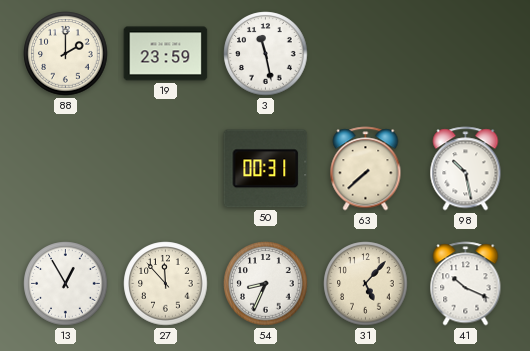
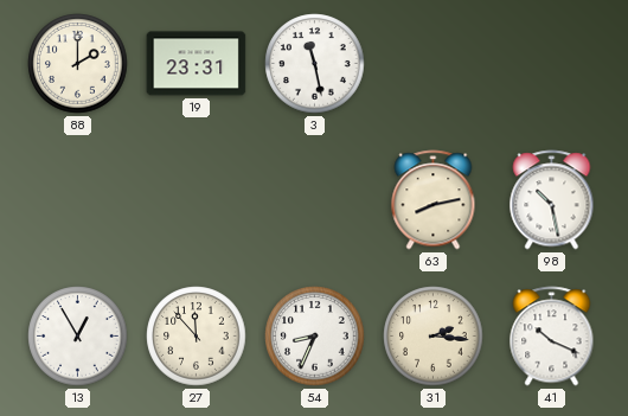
19: 23:59 -> 23:31 (197, 64)
50: 00:31 -> none (266, 169)
63: 7:38 -> 8:13 (434, 200)
31: 5:07 -> 2:16 (434, 337)
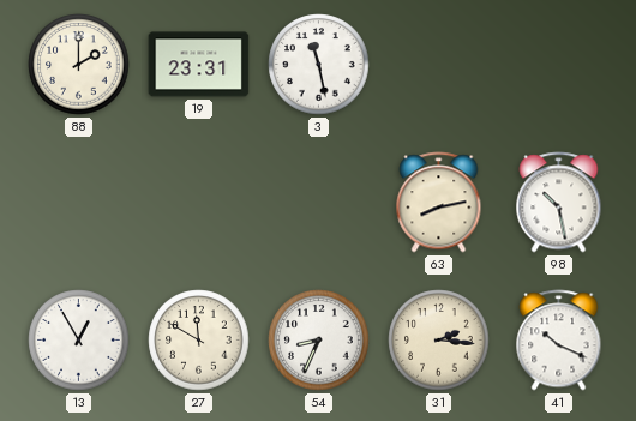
27: 11:53 -> 11:50 (199, 341)
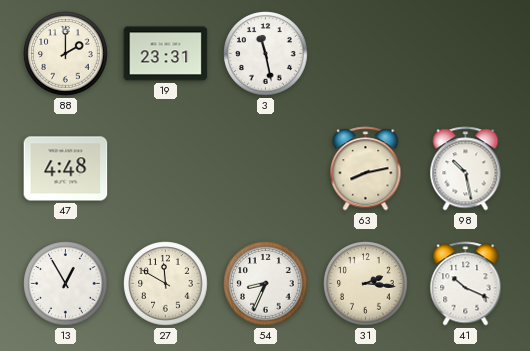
47: none -> 4:48 (66, 169)
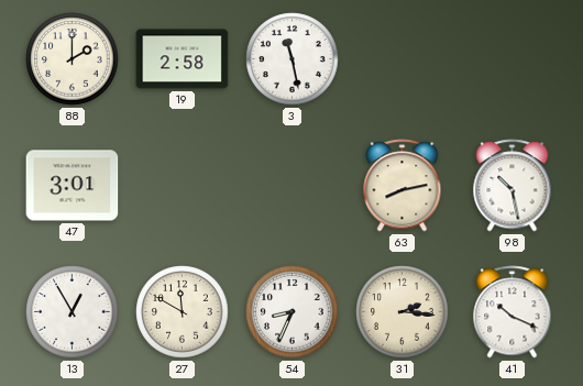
19: 23:31 -> 2:58 (183, 59)
47: 4:48 -> 3:01 (73, 186)
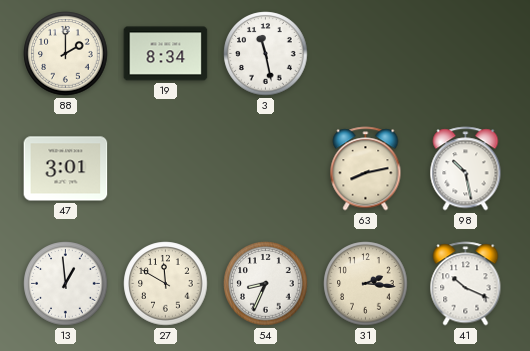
19: 2:58 -> 8:34 (166, 54)
13: 12:55 -> 12:59 (66, 284)
